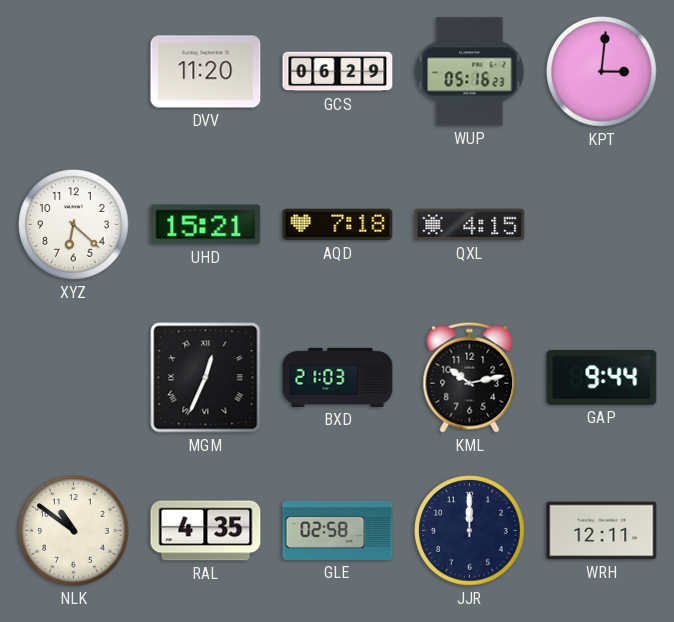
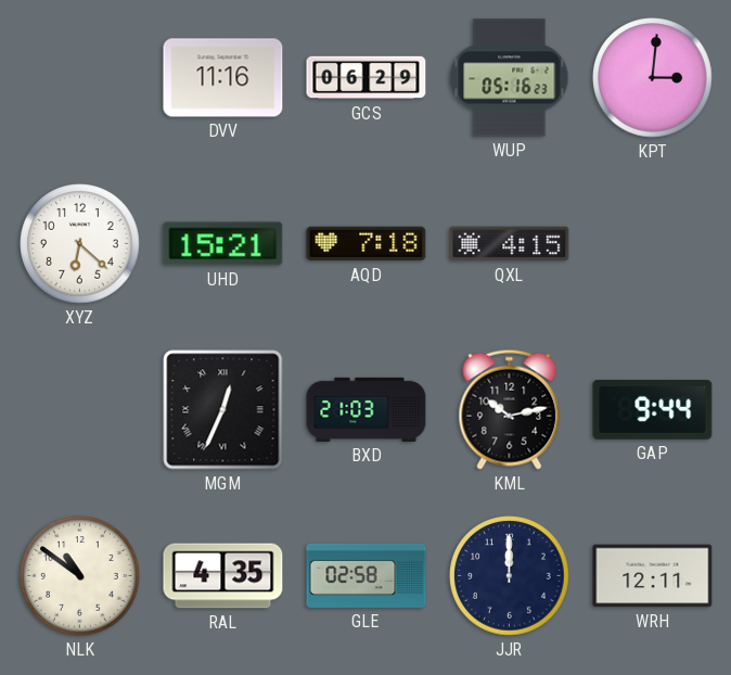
DVV: 11:20 -> 11:16 (223, 78)
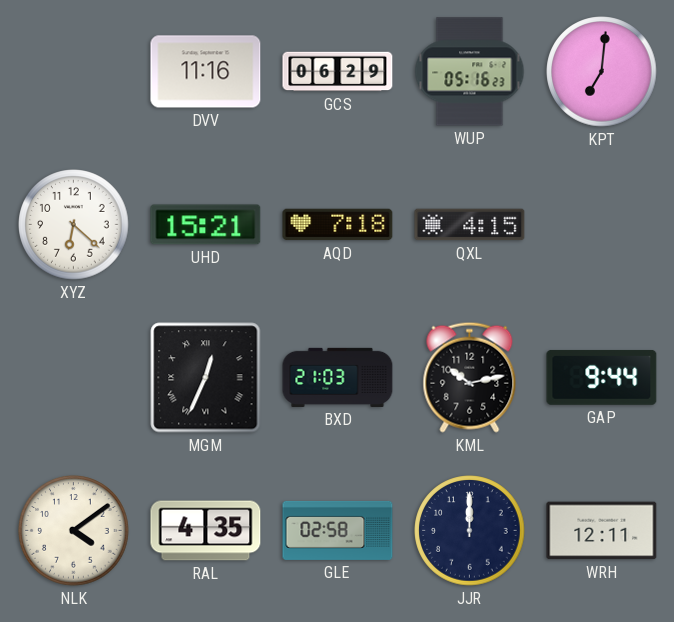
KPT: 3:01 -> 7:01 (602, 72)
NLK: 10:51 -> 4:09 (74, 531)
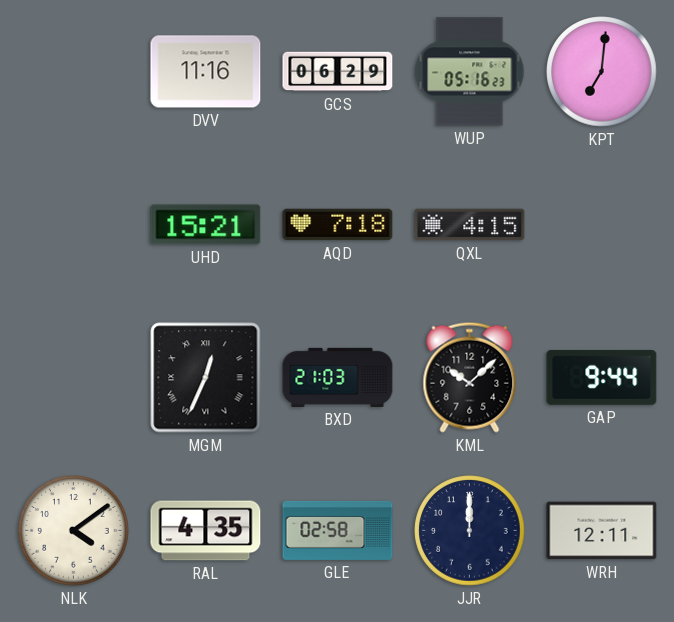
XYZ: 6:22 -> none (74, 225)
KML: 10:13 -> 10:08 (470, 377)
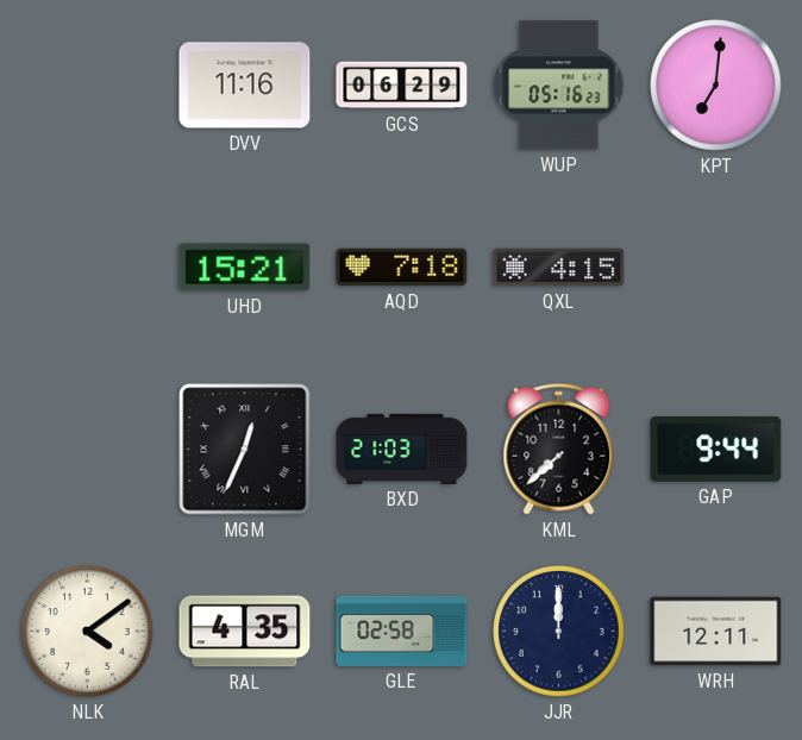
KML: 10:08 -> 7:38 (559, 449)
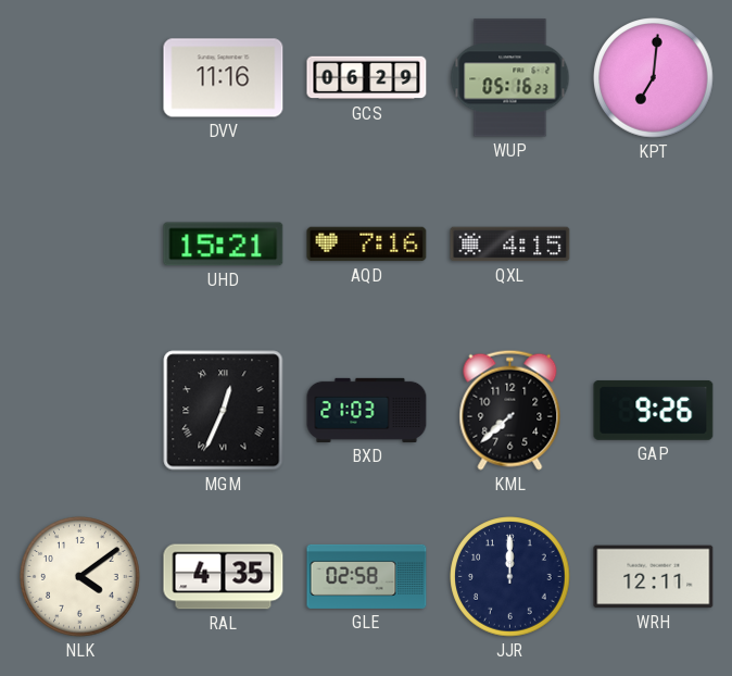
AQD: 7:18 -> 7:16 (367, 245)
GAP: 9:44 -> 9:26 (654, 410)
